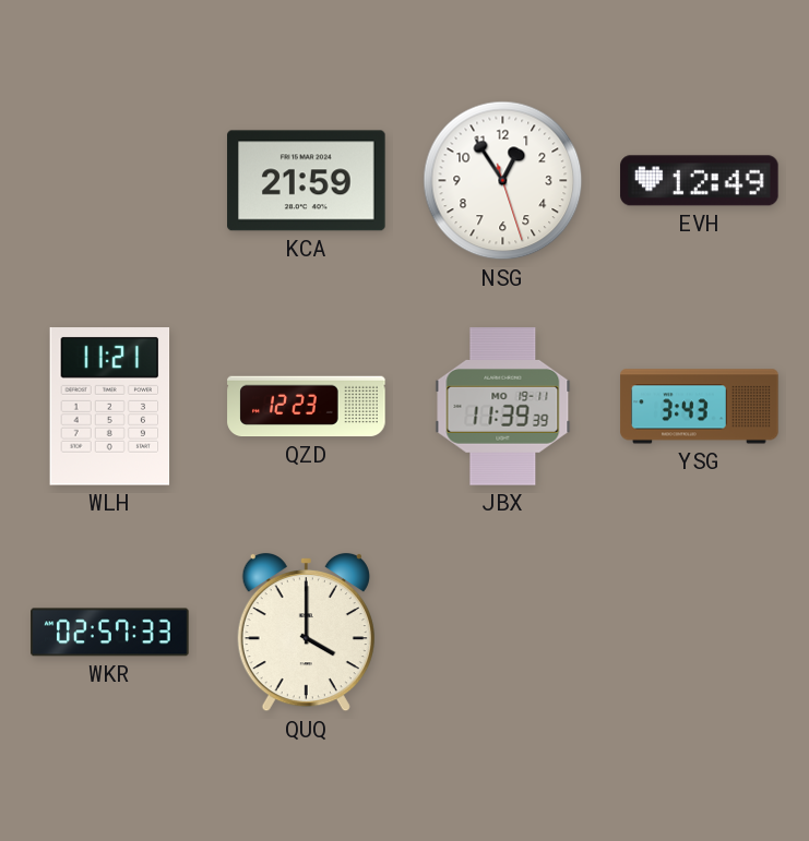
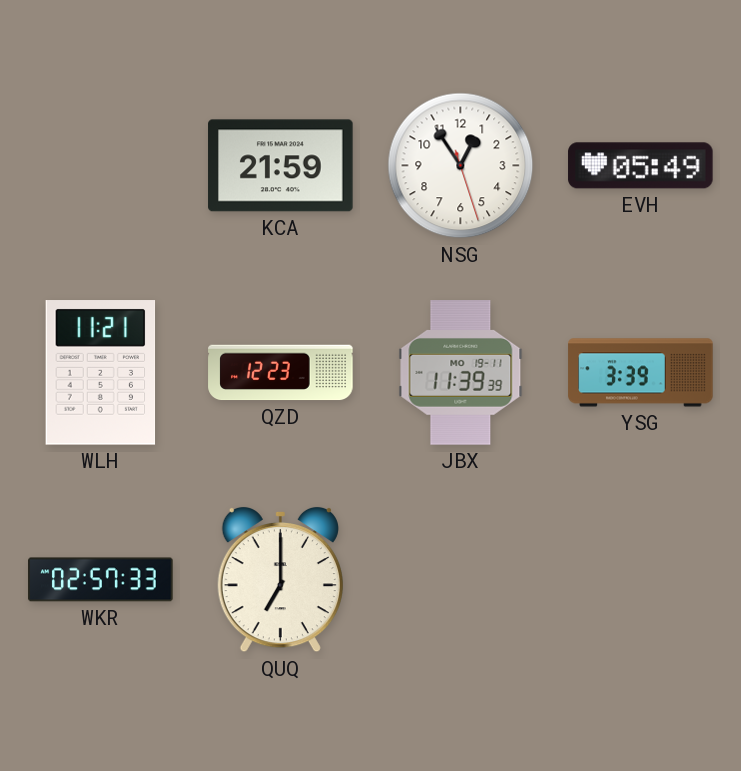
EVH: 12:49 -> 05:49 (641, 166)
YSG: 3:43 -> 3:39 (641, 373)
QUQ: 4:00 -> 7:00 (280, 580)
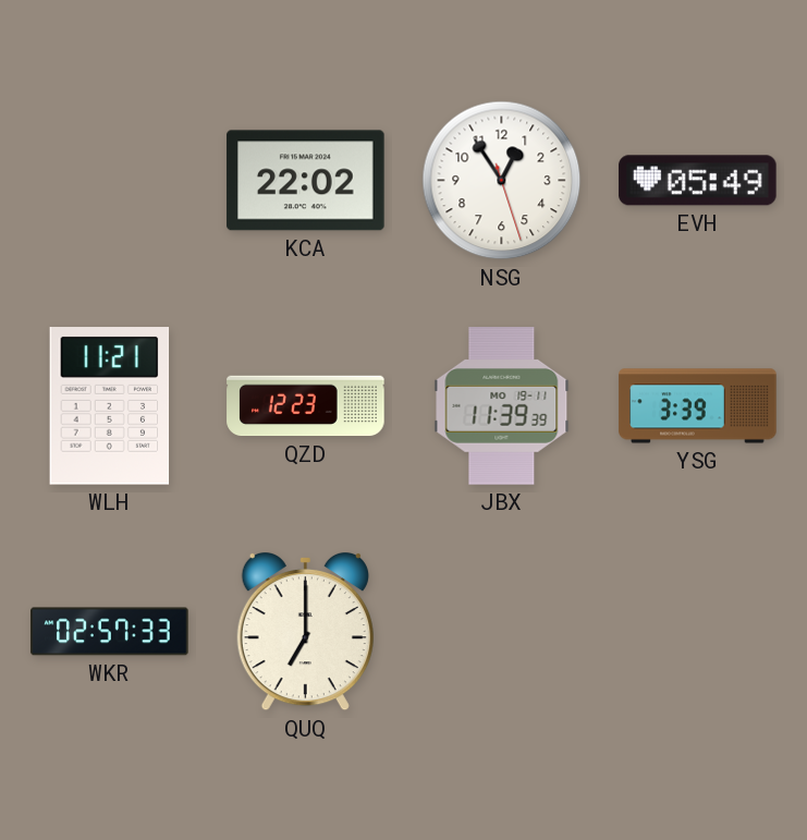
KCA: 21:59 -> 22:02 (306, 181)
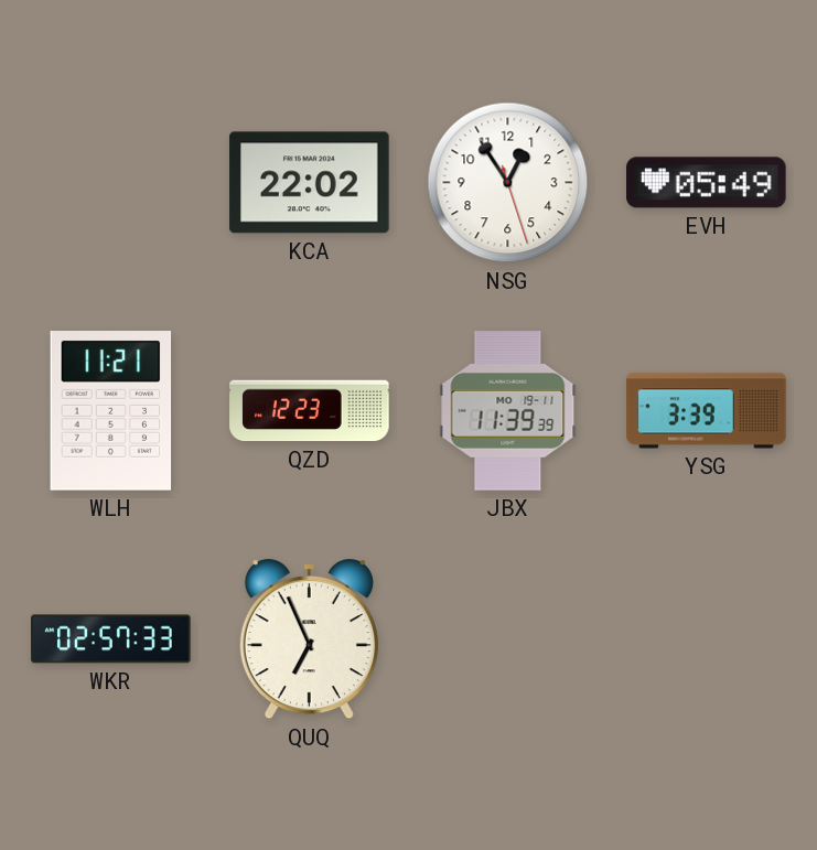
QUQ: 7:00 -> 6:56 (309, 639)
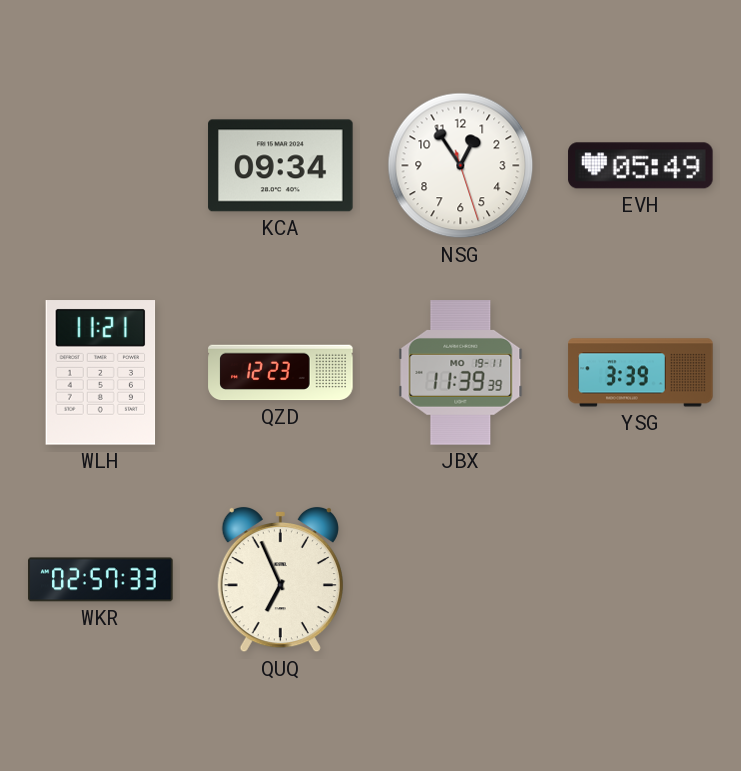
KCA: 22:02 -> 09:34 (281, 166)
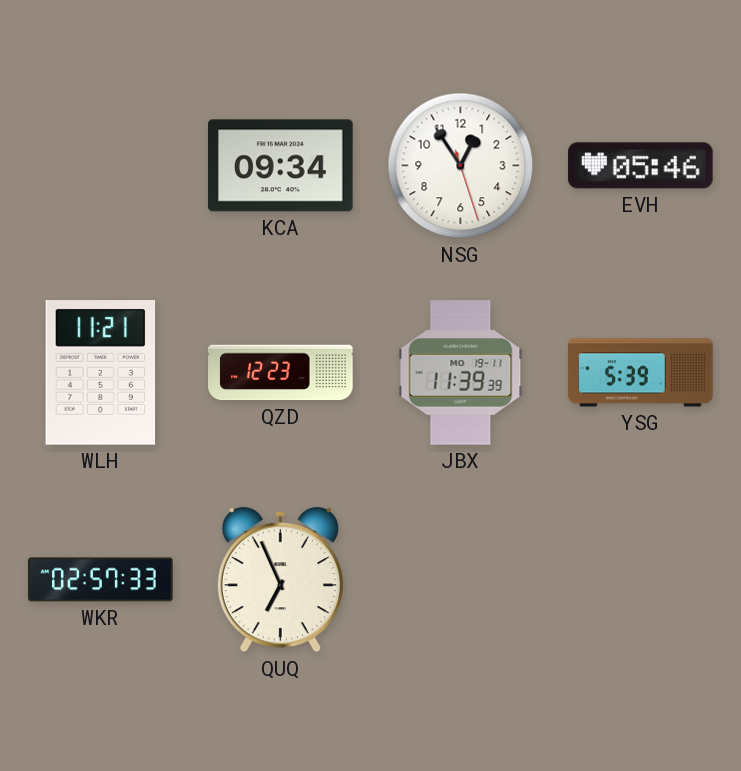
EVH: 05:49 -> 05:46 (641, 166)
YSG: 3:39 -> 5:39 (641, 373)
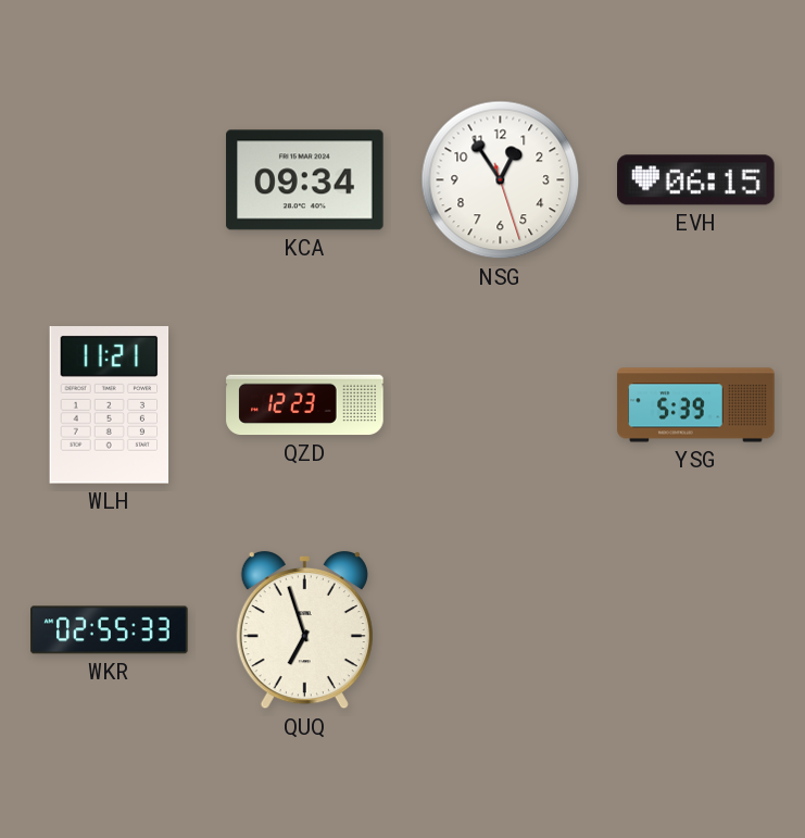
EVH: 05:46 -> 06:15 (696, 180)
JBX: 11:39 -> none (461, 373)
WKR: 02:57 -> 02:55 (110, 630)
QUQ: 6:56 -> 6:57 (304, 630)
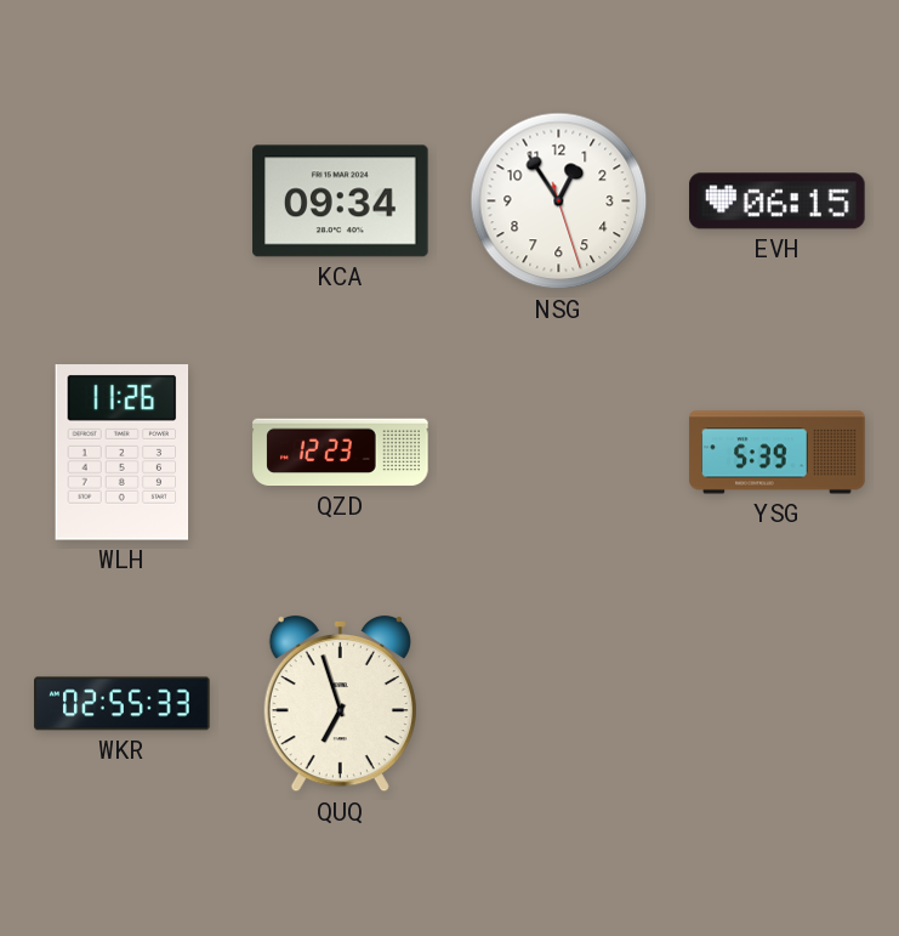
WLH: 11:21 -> 11:26 (123, 453)
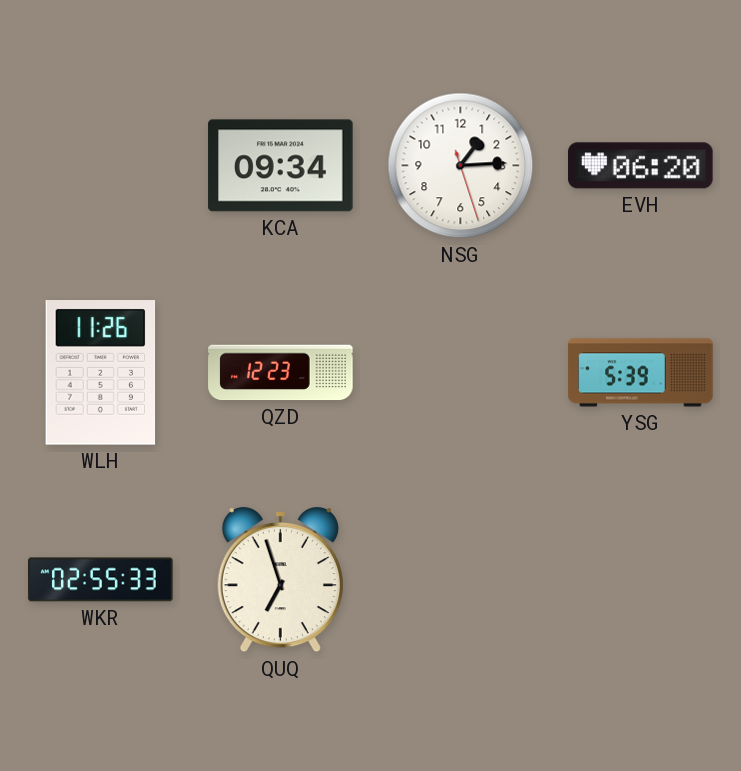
NSG: 12:54 -> 1:14 (461, 166)
EVH: 06:15 -> 06:20 (641, 166)
